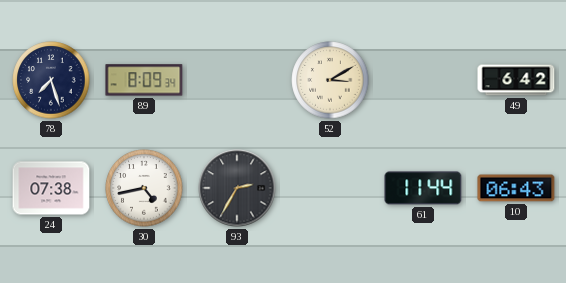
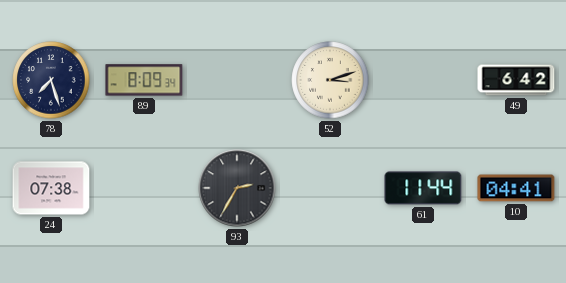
52: 3:10 -> 3:12 (330, 80)
30: 4:43 -> none (144, 188)
10: 06:43 -> 04:41 (516, 188)
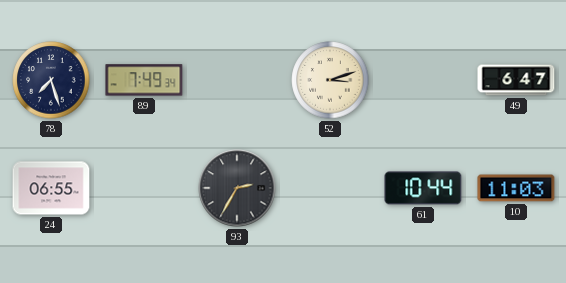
89: 8:09 -> 7:49 (144, 80)
49: 6:42 -> 6:47 (516, 80)
24: 07:38 -> 06:55 (51, 188)
61: 11:44 -> 10:44 (423, 188)
10: 04:41 -> 11:03 (516, 188)
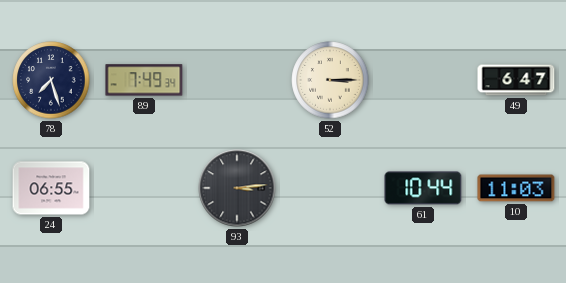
52: 3:12 -> 3:15 (330, 80)
93: 2:35 -> 3:14 (237, 188)
